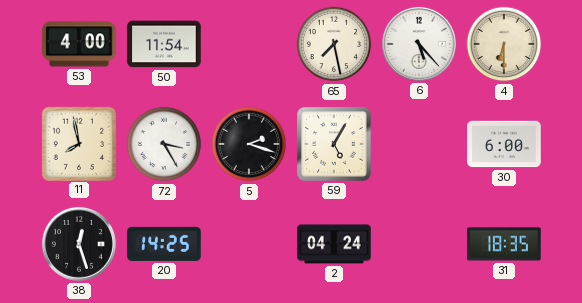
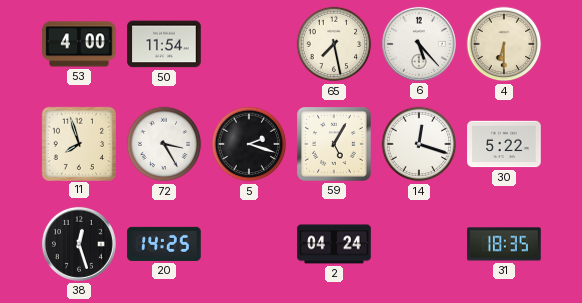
11: 7:58 -> 7:57 (78, 143)
14: none -> 12:18 (419, 144)
30: 6:00 -> 5:22 (504, 144)
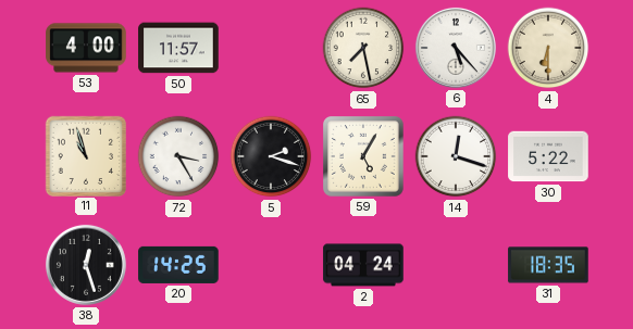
50: 11:54 -> 11:57 (178, 48)
11: 7:57 -> 10:57 (85, 155)
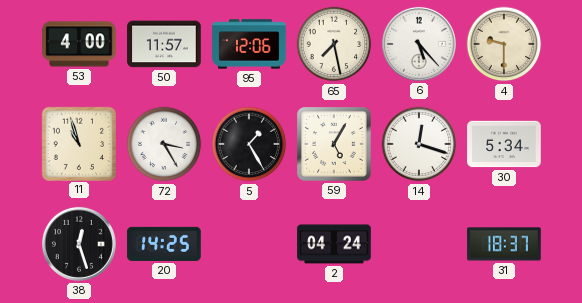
95: none -> 12:06 (249, 44)
4: 6:30 -> 9:30 (504, 44)
5: 2:18 -> 1:25 (249, 144)
30: 5:22 -> 5:34 (504, 144)
31: 18:35 -> 18:37 (504, 244)
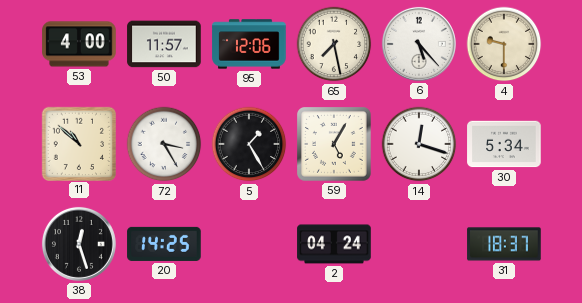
11: 10:57 -> 10:52 (78, 143)
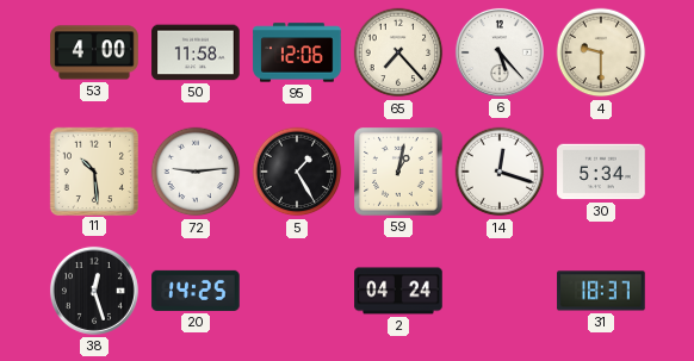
50: 11:57 -> 11:58 (196, 52)
65: 7:28 -> 7:23 (398, 52)
11: 10:52 -> 10:29 (93, 170)
72: 3:25 -> 9:14 (196, 172)
59: 5:05 -> 1:02 (399, 173)
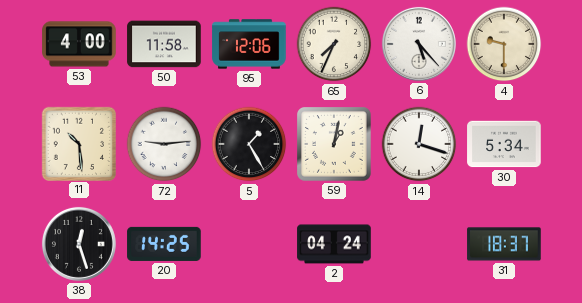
65: 7:23 -> 7:34 (334, 44)
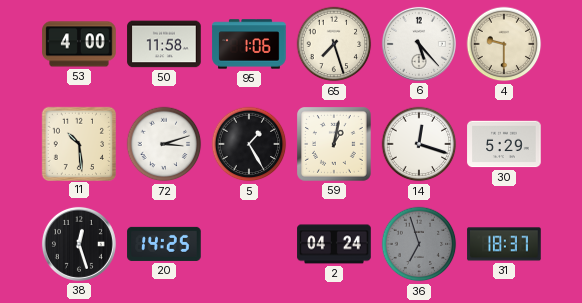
95: 12:06 -> 1:06 (249, 44)
65: 7:34 -> 7:27 (334, 44)
72: 9:14 -> 3:12 (164, 144)
30: 5:34 -> 5:29 (504, 144)
36: none -> 6:57 (419, 244)
